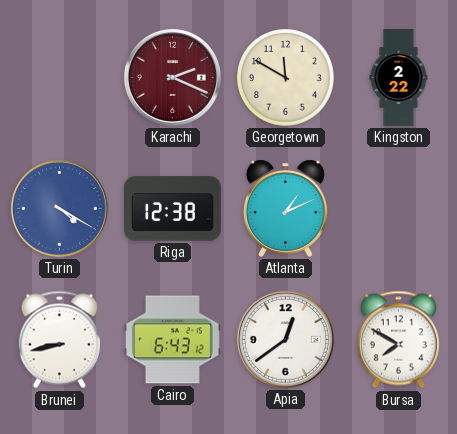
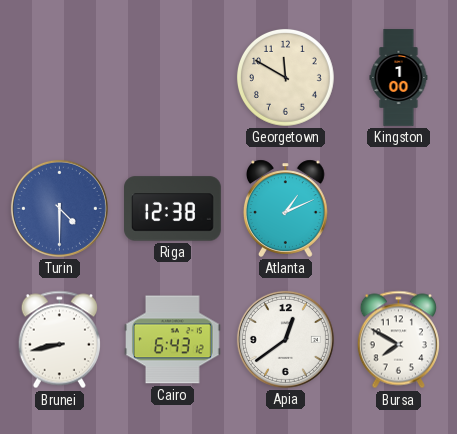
Karachi: 2:19 -> none (172, 77)
Kingston: 2:22 -> 1:00 (399, 78)
Turin: 4:20 -> 4:30 (59, 208)
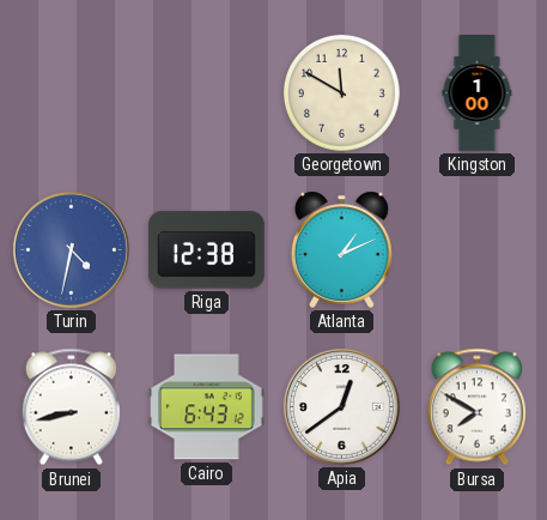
Turin: 4:30 -> 4:32 (71, 249)
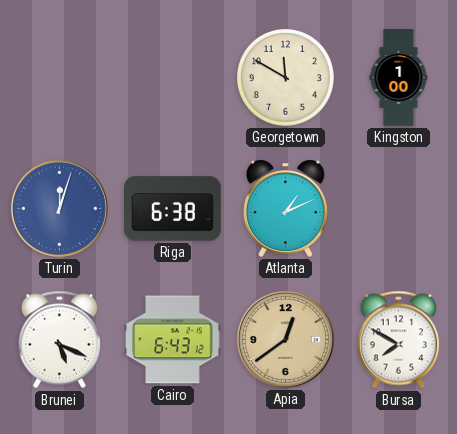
Turin: 4:32 -> 12:03 (59, 208)
Riga: 12:38 -> 6:38 (173, 209)
Brunei: 8:43 -> 5:19 (59, 340)
Apia dial: white -> champagne (285, 339)
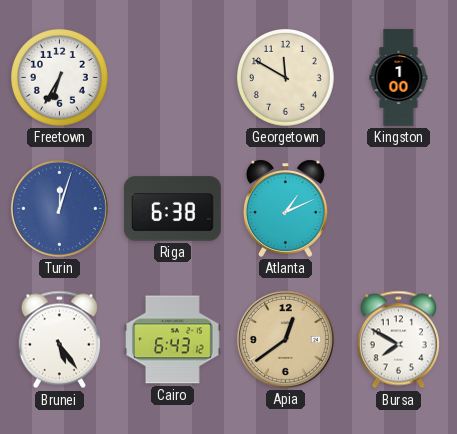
Freetown: none -> 6:35 (59, 77)
Brunei: 5:19 -> 5:24 (59, 340)
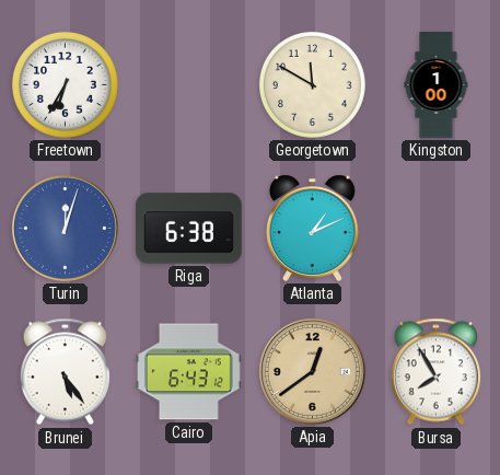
Bursa: 7:50 -> 7:55 (435, 372)
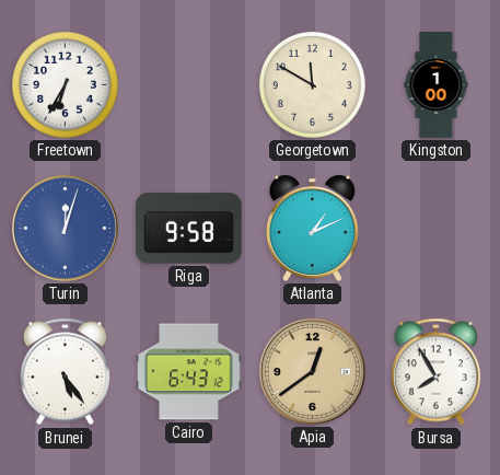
Riga: 6:38 -> 9:58 (189, 229)
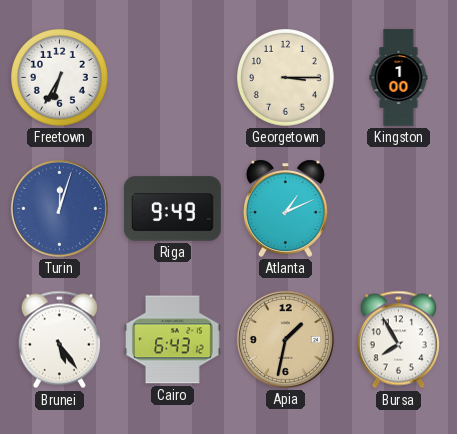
Georgetown: 11:50 -> 3:15 (285, 77)
Riga: 9:58 -> 9:49 (173, 209)
Apia: 12:39 -> 1:32 (285, 339)
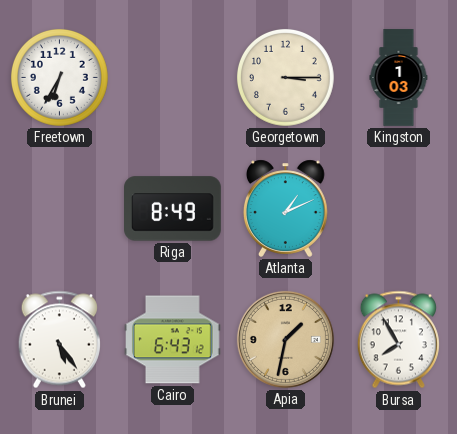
Kingston: 1:00 -> 1:03 (399, 78)
Turin: 12:03 -> none (59, 208)
Riga: 9:49 -> 8:49 (173, 209)
